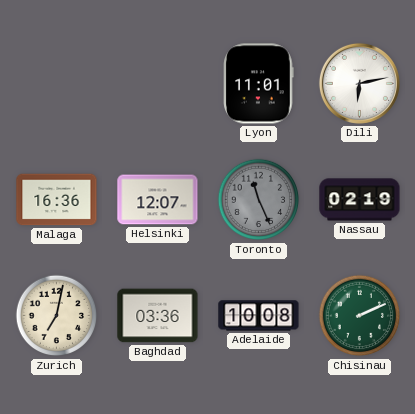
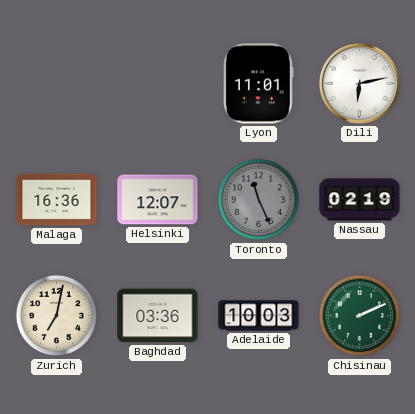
Adelaide: 10:08 -> 10:03 (259, 316)
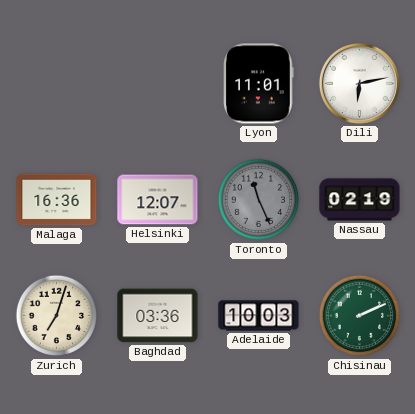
Zurich: 7:02 -> 7:03 (57, 316)
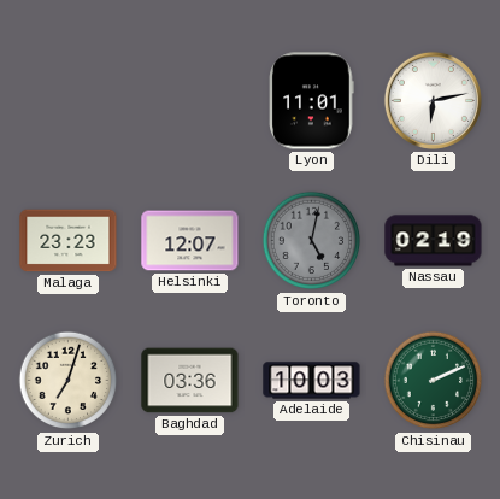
Malaga: 16:36 -> 23:23 (69, 241)
Toronto: 11:26 -> 5:02 (312, 241)
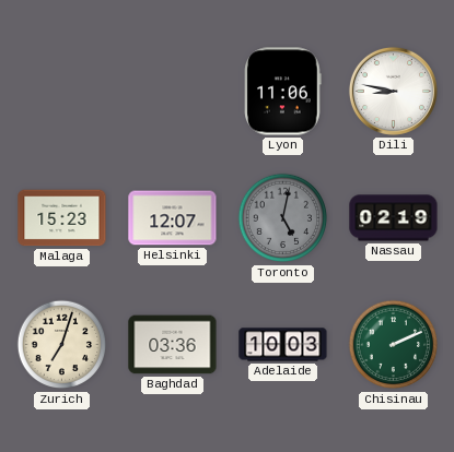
Lyon: 11:01 -> 11:06 (283, 92)
Dili: 6:13 -> 8:47 (393, 91)
Malaga: 23:23 -> 15:23 (62, 218)
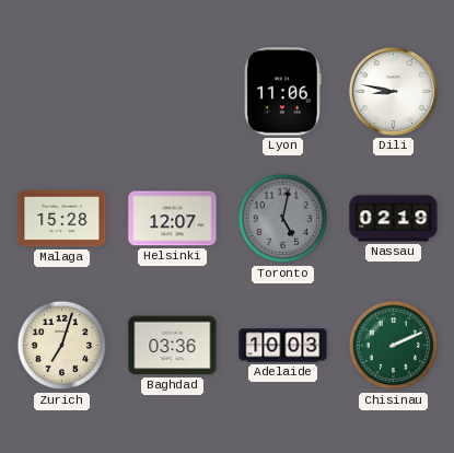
Malaga: 15:23 -> 15:28 (62, 219)
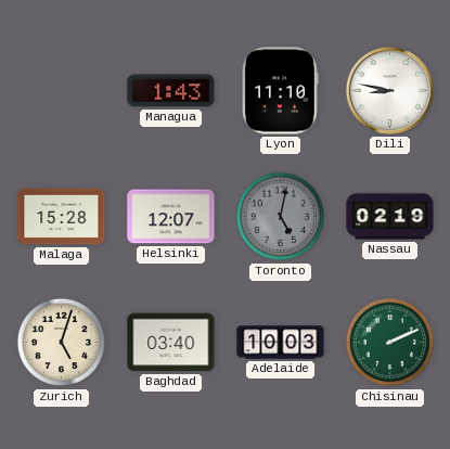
Managua: none -> 1:43 (171, 91)
Lyon: 11:06 -> 11:10 (281, 91)
Zurich: 7:03 -> 5:03 (62, 343)
Baghdad: 03:36 -> 03:40 (171, 343)
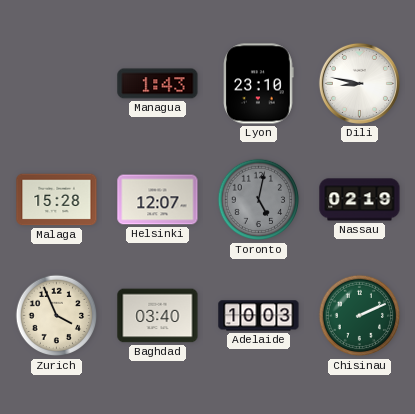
Lyon: 11:10 -> 23:10 (259, 84)
Zurich: 5:03 -> 3:56 (57, 316)
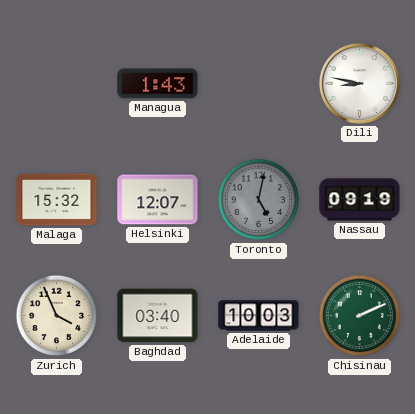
Lyon: 23:10 -> none (259, 84)
Malaga: 15:28 -> 15:32 (57, 200)
Nassau: 02:19 -> 09:19 (360, 200)
